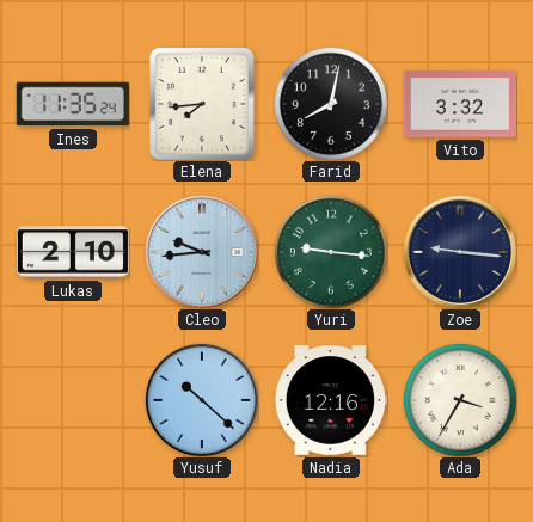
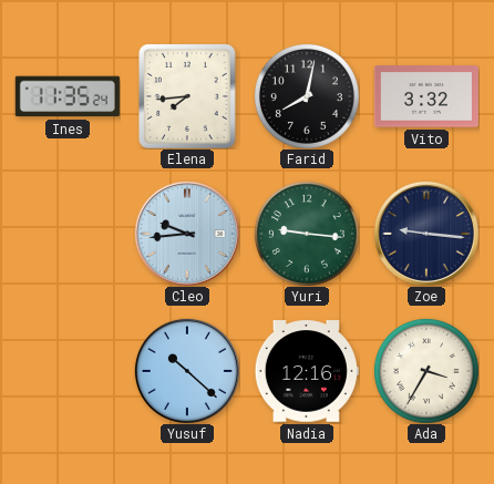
Lukas: 2:10 -> none (73, 252)
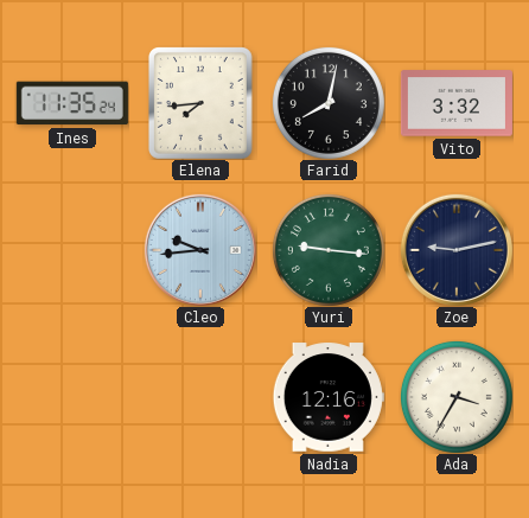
Zoe: 9:16 -> 9:13 (457, 250)
Yusuf: 10:22 -> none (187, 371)
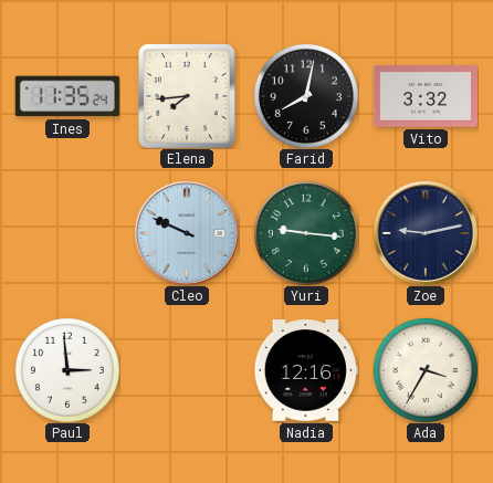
Cleo: 9:44 -> 9:49 (187, 233)
Paul: none -> 2:59 (67, 370)
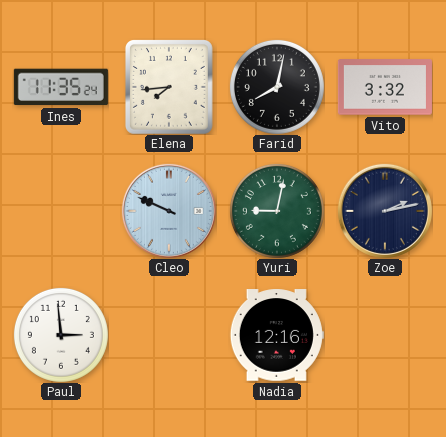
Yuri: 9:16 -> 9:02 (277, 211)
Zoe: 9:13 -> 2:13 (385, 211)
Ada: 3:35 -> none (426, 370)
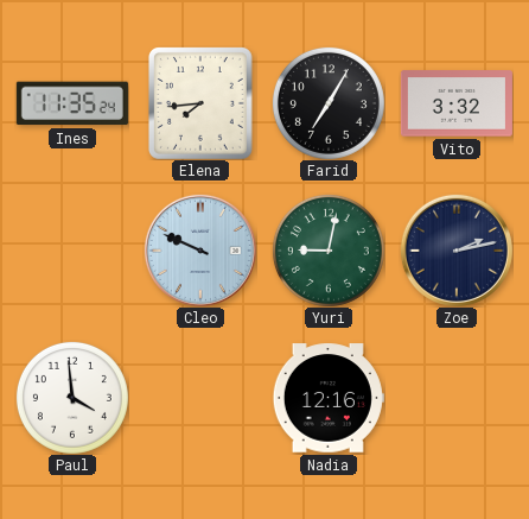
Farid: 8:02 -> 7:05 (329, 103)
Paul: 2:59 -> 3:59 (72, 398)
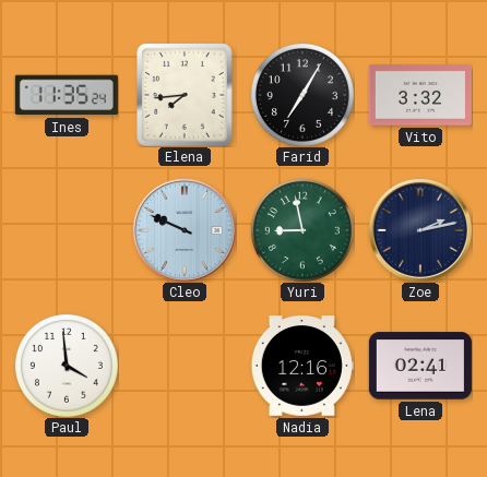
Yuri: 9:02 -> 8:58 (302, 230)
Lena: none -> 02:41 (420, 366)
